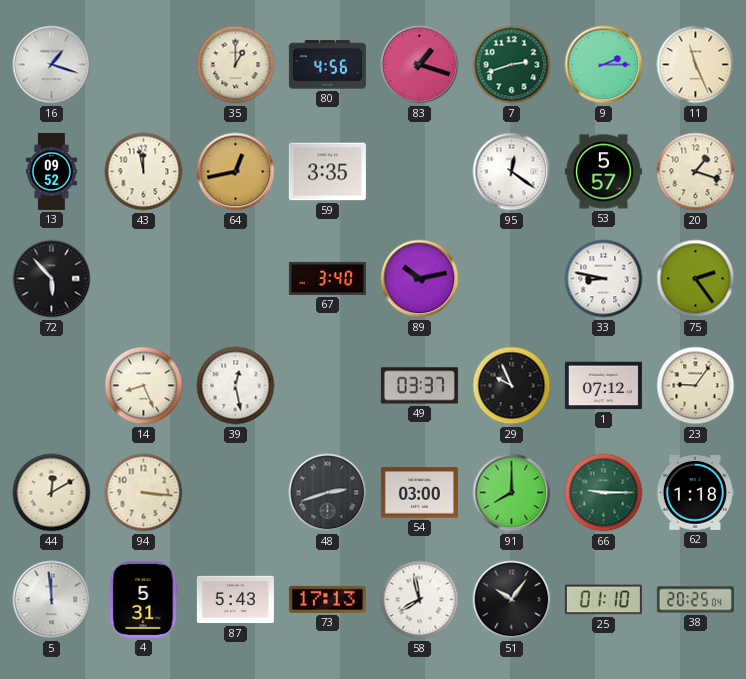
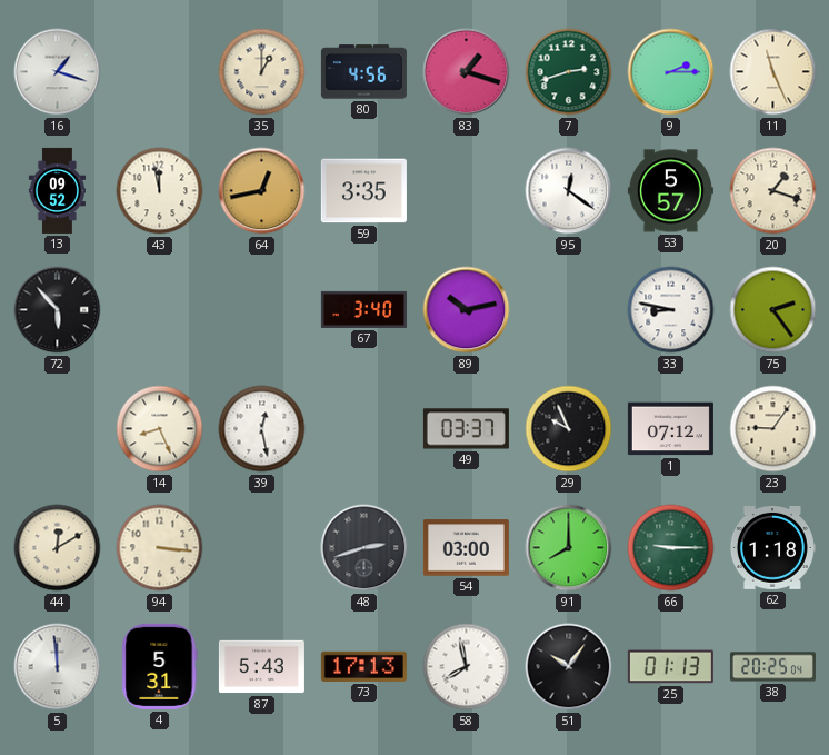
25: 01:10 -> 01:13 (670, 667)
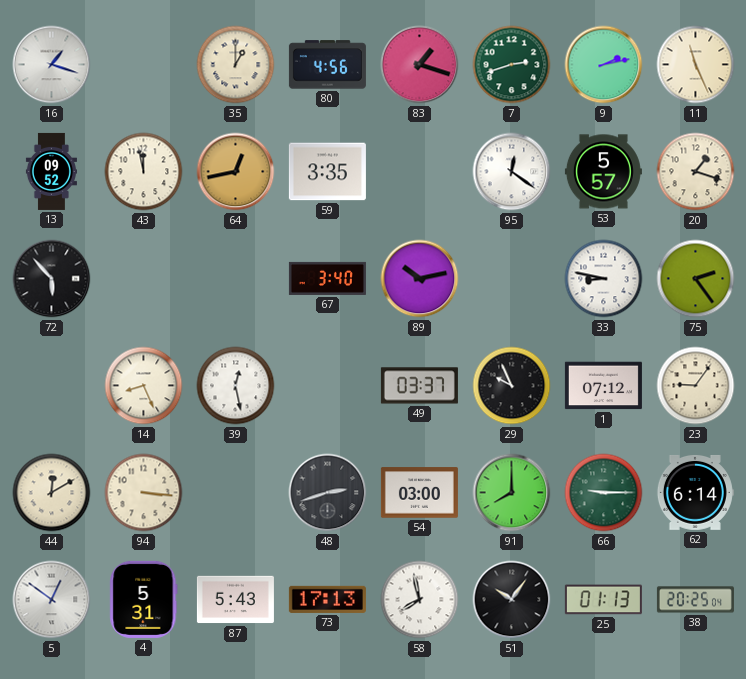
9: 2:15 -> 2:13 (604, 65)
62: 1:18 -> 6:14 (695, 492)
5: 11:59 -> 12:51 (52, 600)
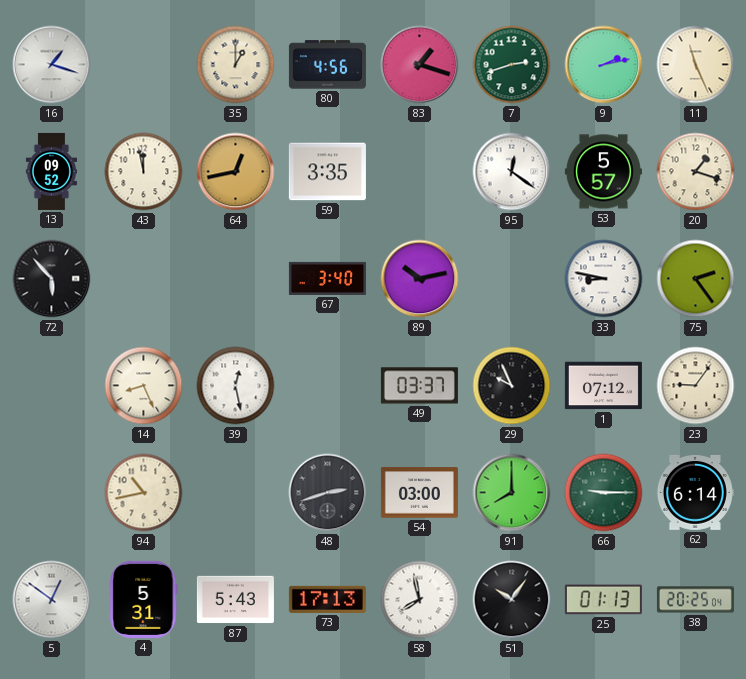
44: 12:10 -> none (52, 493)
94: 3:16 -> 10:43 (144, 493)
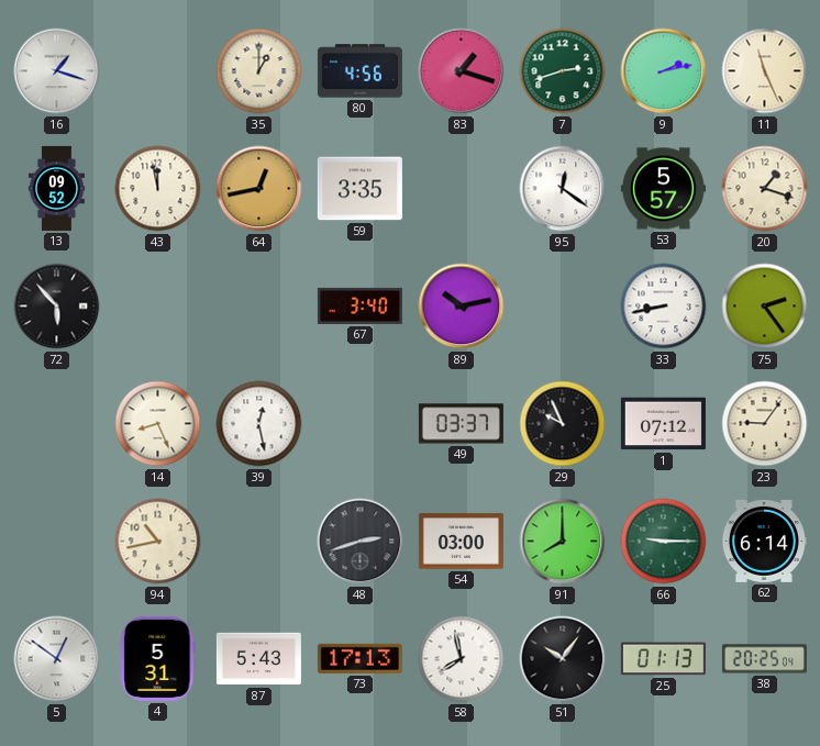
33: 8:47 -> 8:43 (664, 307)
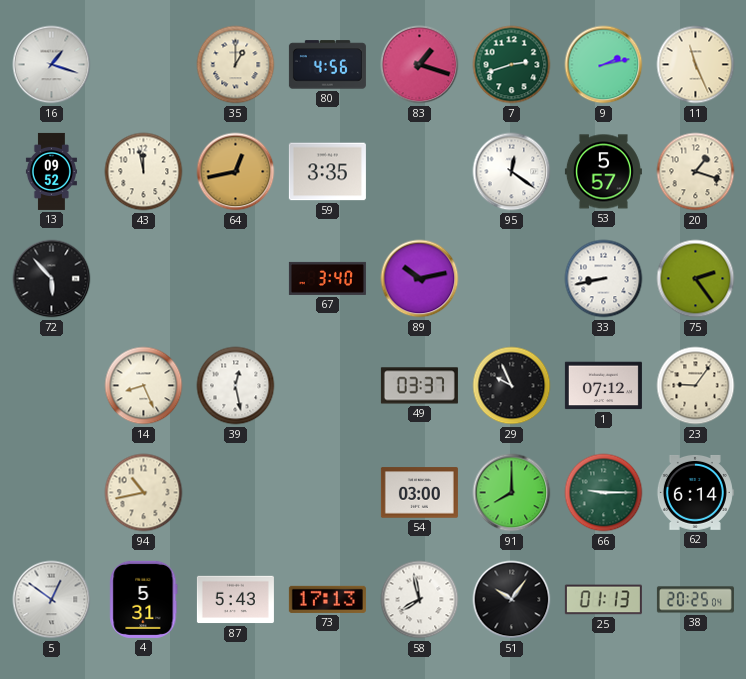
48: 2:42 -> none (361, 542)
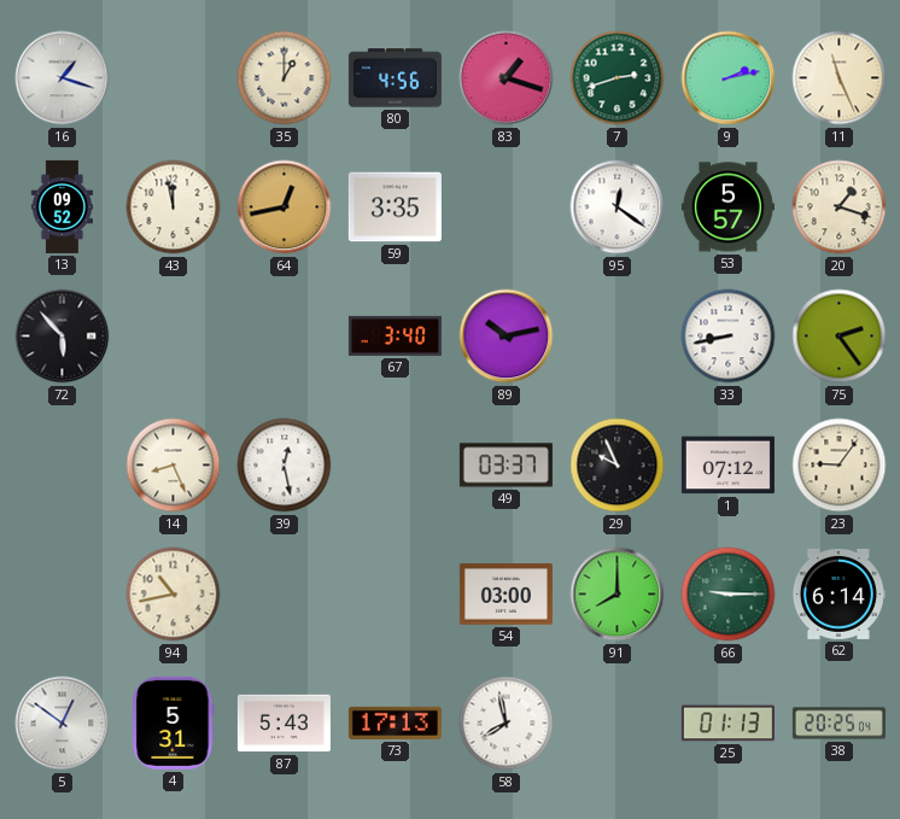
51: 10:06 -> none (512, 600)
